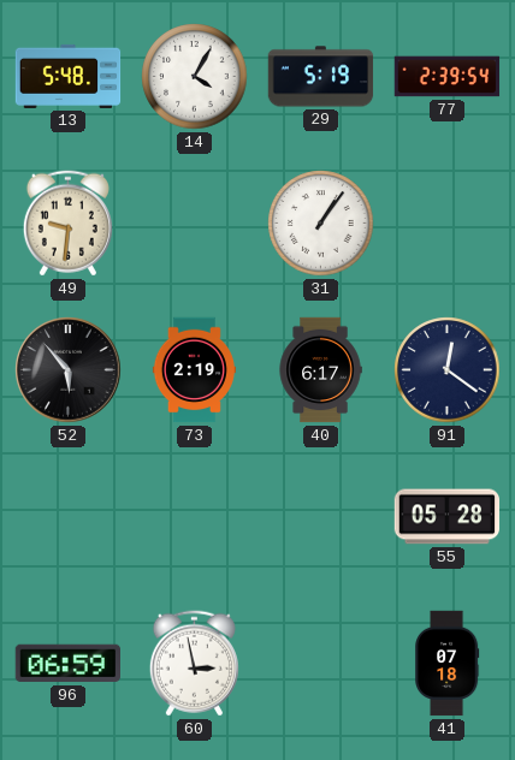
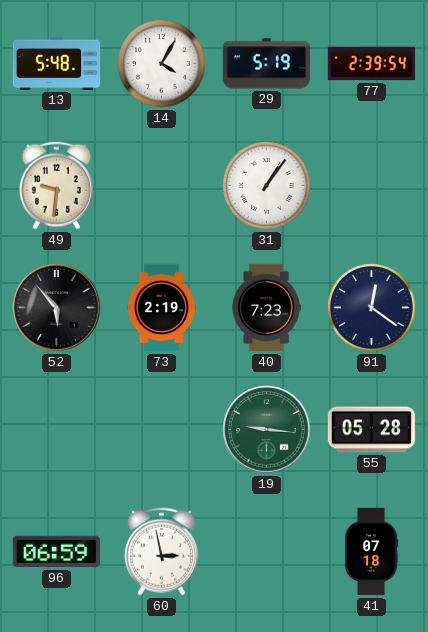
40: 6:17 -> 7:23 (266, 308)
19: none -> 9:16 (267, 430)
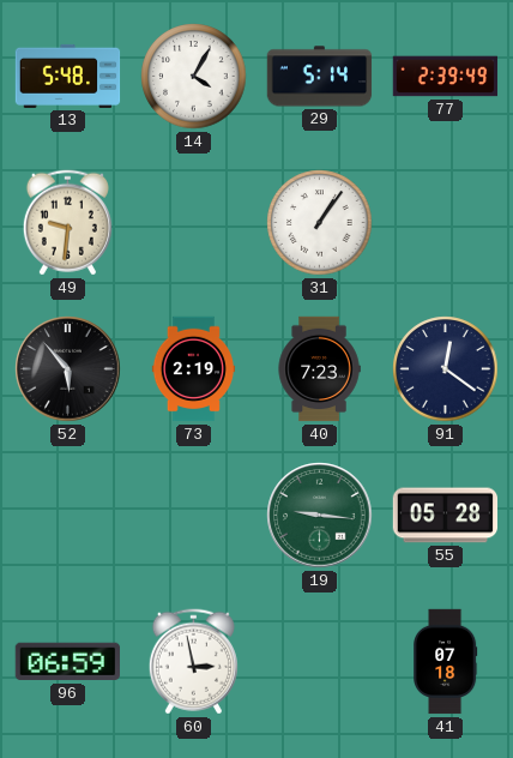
29: 5:19 -> 5:14 (320, 77)
77: 2:39:54 -> 2:39:49 (446, 77)
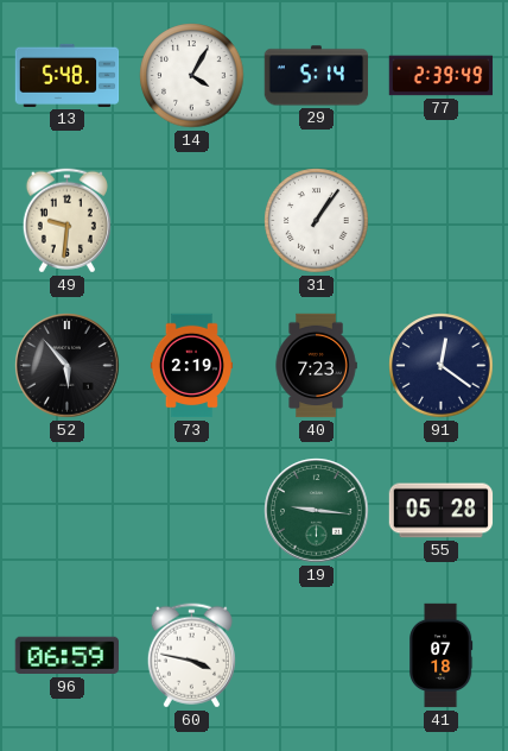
60: 2:58 -> 3:47 (191, 656)
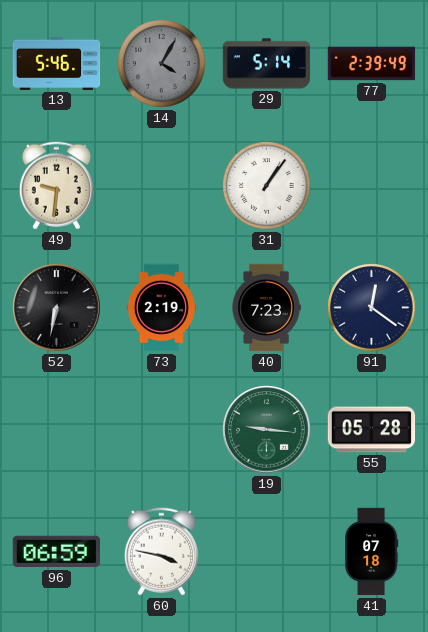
13: 5:48 -> 5:46 (57, 63)
14 dial: white -> grey (162, 64)
52: 5:53 -> 6:32 (57, 308)
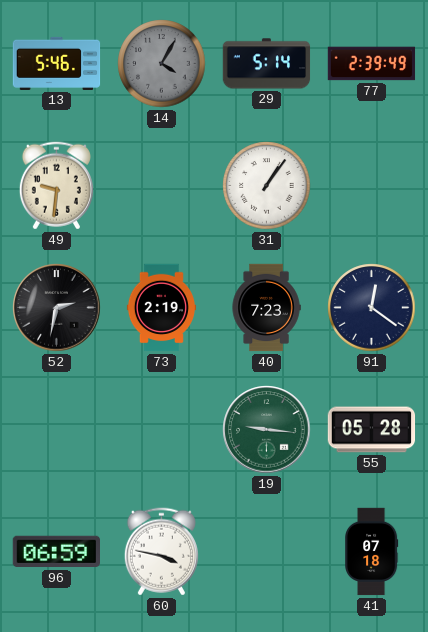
52: 6:32 -> 2:32 (57, 308)
